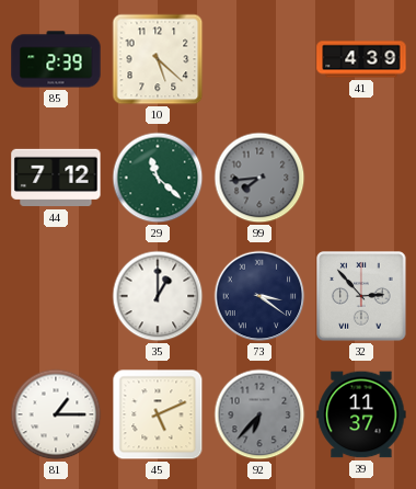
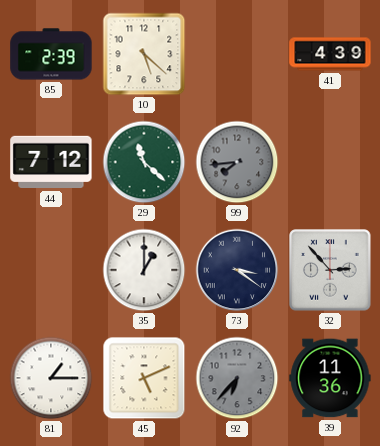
39: 11:37 -> 11:36 (330, 378)
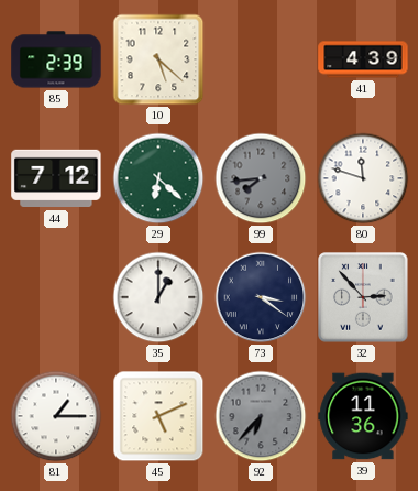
29: 11:22 -> 6:22 (158, 178)
80: none -> 11:48 (363, 178)
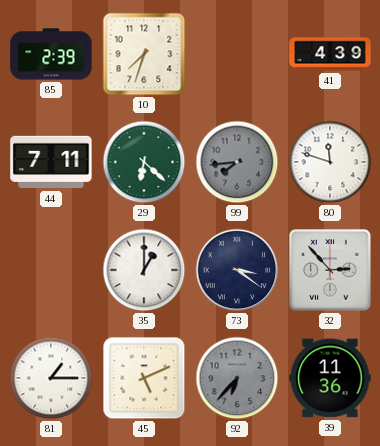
10: 5:22 -> 7:33 (144, 54)
44: 7:12 -> 7:11 (51, 162)
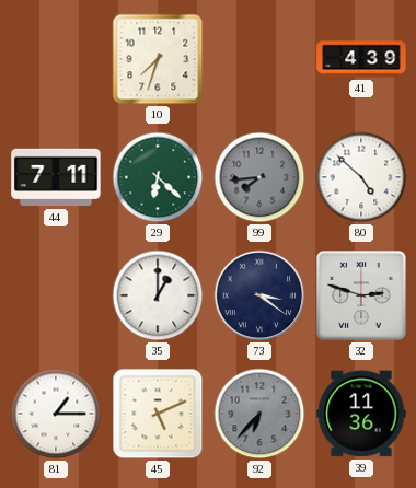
85: 2:39 -> none (51, 54)
80: 11:48 -> 4:52 (361, 177)
32: 2:53 -> 2:48 (361, 295)
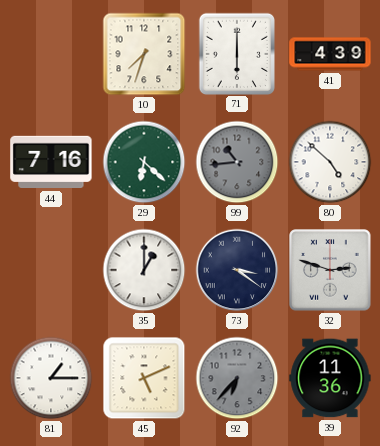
71: none -> 6:00 (236, 53)
44: 7:11 -> 7:16 (51, 162)
99: 7:44 -> 10:44 (237, 162)
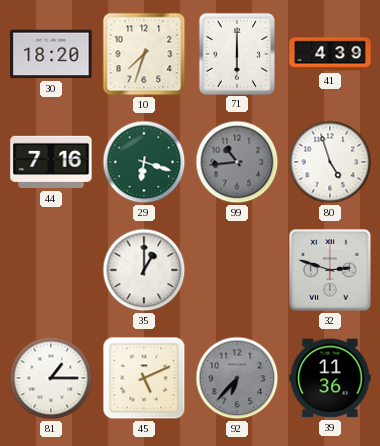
30: none -> 18:20 (51, 54)
29: 6:22 -> 6:18 (144, 162)
80: 4:52 -> 4:57 (330, 162)
73: 3:21 -> none (237, 270)
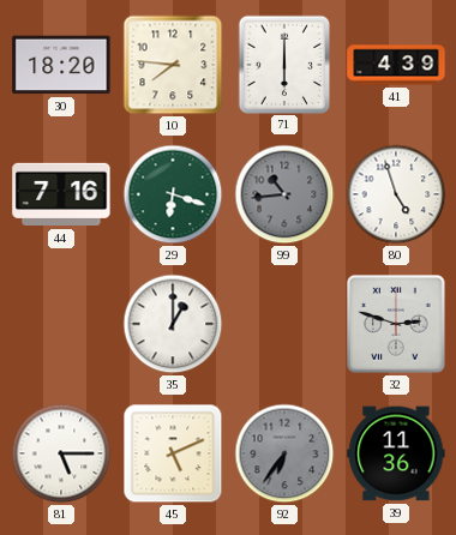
10: 7:33 -> 7:46 (173, 65)
81: 1:15 -> 5:15 (61, 453)
92: 6:37 -> 6:36 (284, 453)
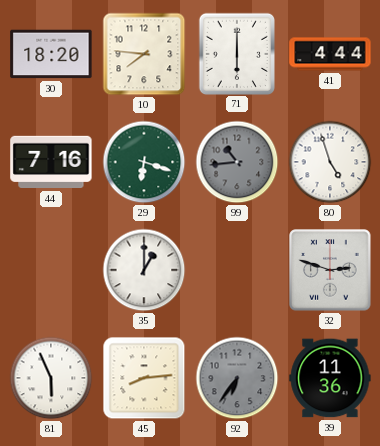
41: 4:39 -> 4:44 (330, 54)
81: 5:15 -> 5:56 (51, 378)
45: 5:11 -> 8:14 (144, 378)
